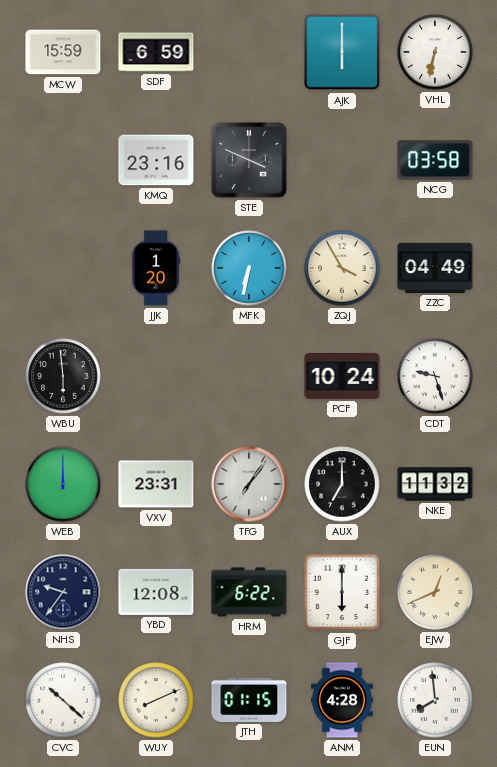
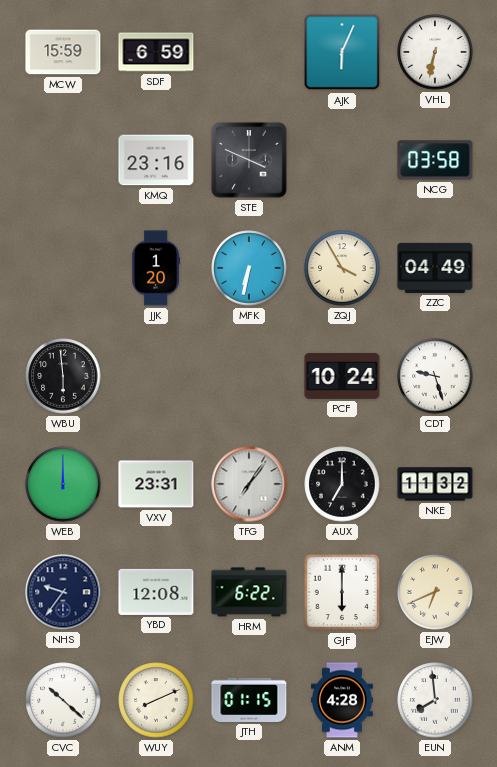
AJK: 6:00 -> 6:04 (342, 52)
EJW: 12:41 -> 6:41 (435, 592)
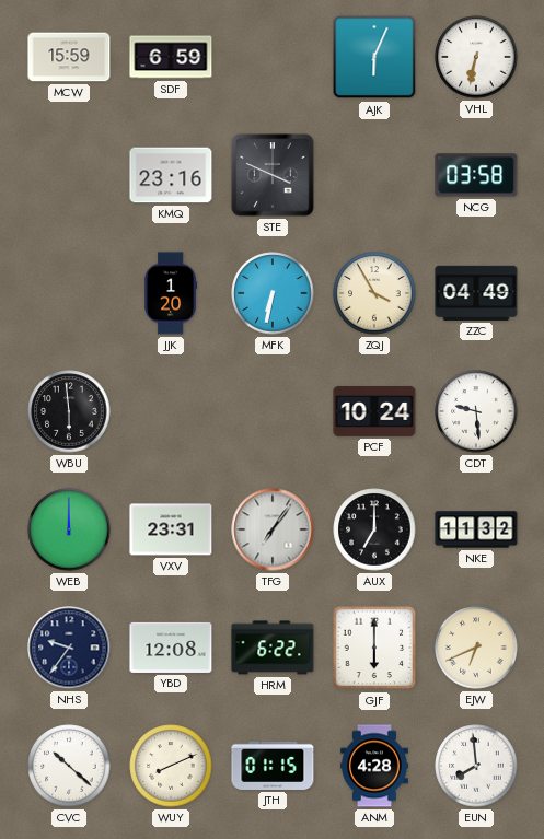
CDT: 9:27 -> 9:29 (476, 411)
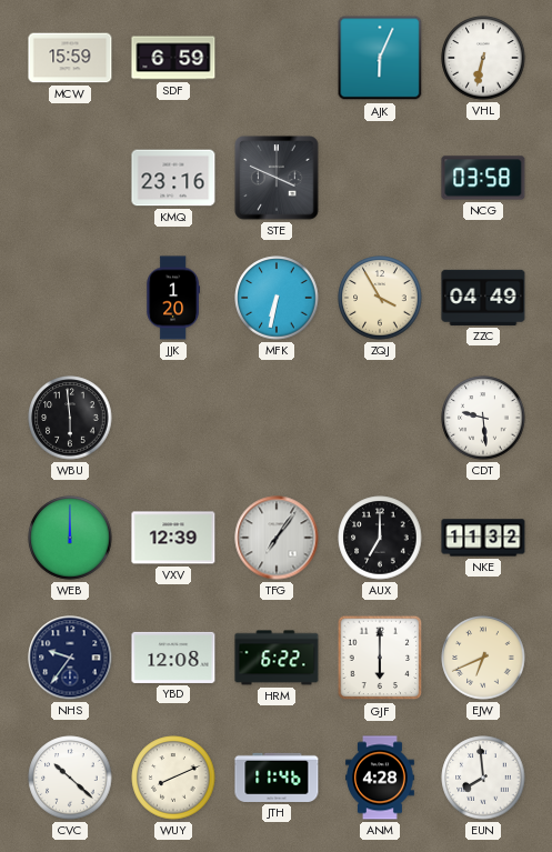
PCF: 10:24 -> none (374, 411)
VXV: 23:31 -> 12:39 (173, 538)
JTH: 01:15 -> 11:46 (277, 778)
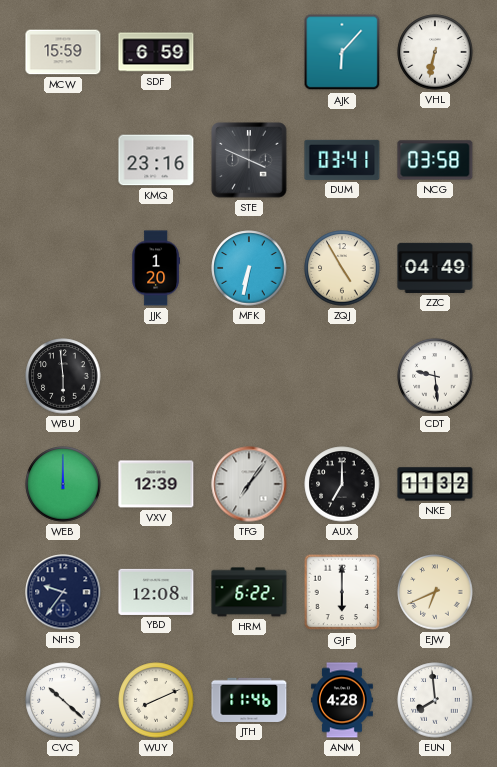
AJK: 6:04 -> 6:07 (342, 52)
DUM: none -> 03:41 (342, 160)
ZQJ: 3:55 -> 4:55 (342, 268)
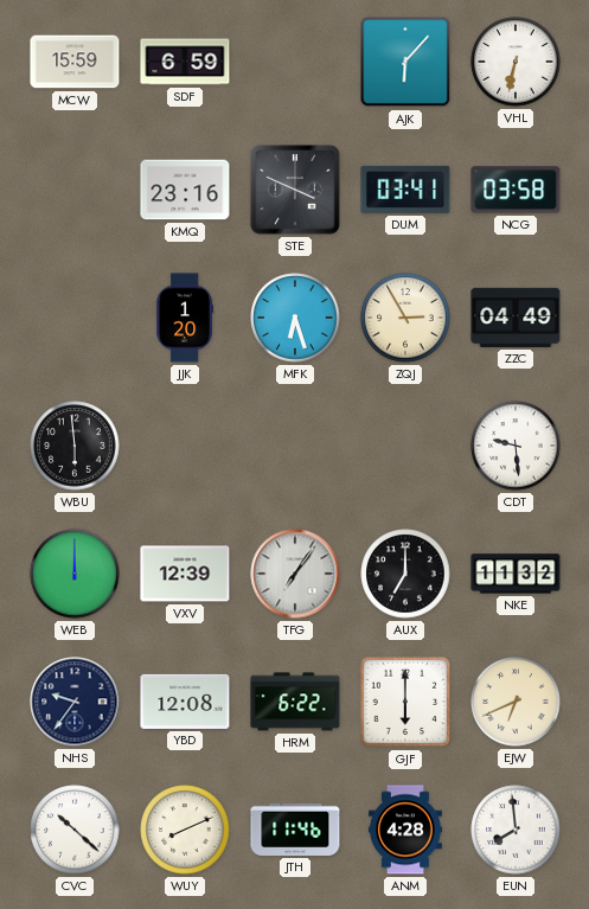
MFK: 6:32 -> 6:27 (295, 318)
ZQJ: 4:55 -> 2:55 (405, 318)
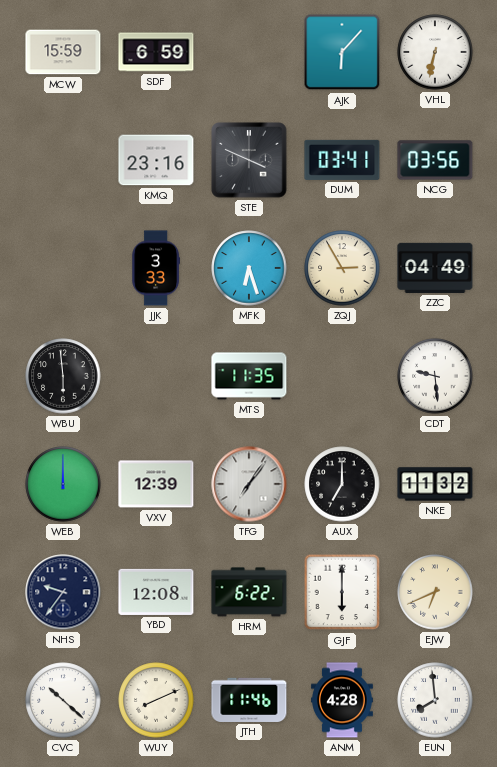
NCG: 03:58 -> 03:56 (435, 160)
JJK: 1:20 -> 3:33 (155, 268)
MTS: none -> 11:35 (249, 376)
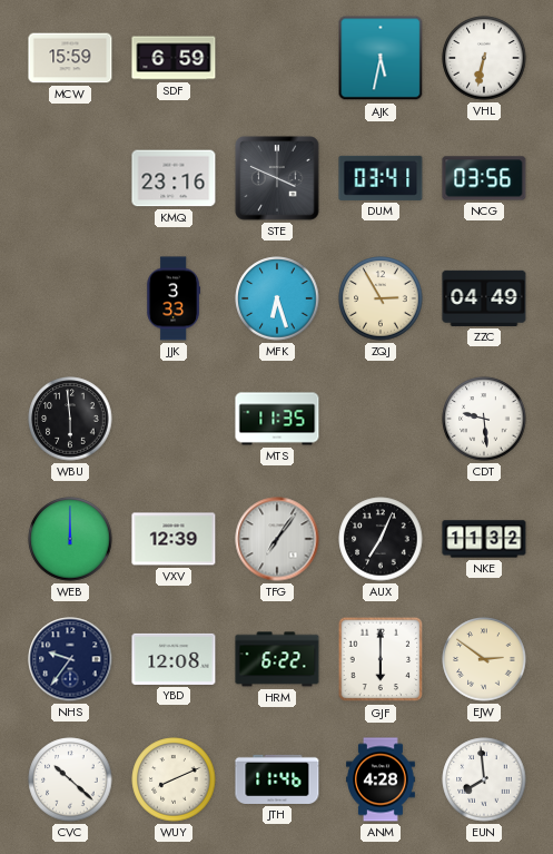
AJK: 6:07 -> 5:32 (381, 58)
AUX: 7:00 -> 7:04 (381, 539)
EJW: 6:41 -> 2:51 (484, 659)
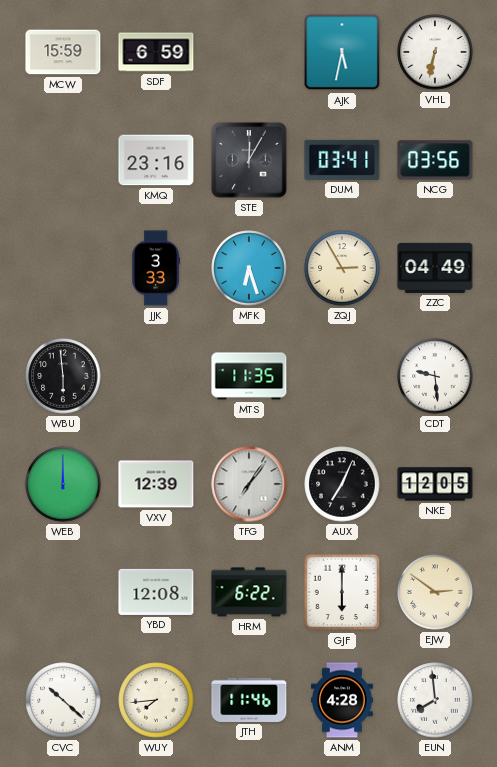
STE: 3:49 -> 12:05 (249, 160)
NKE: 11:32 -> 12:05 (435, 484)
NHS: 9:36 -> none (70, 659)
WUY: 8:11 -> 7:44 (156, 700)
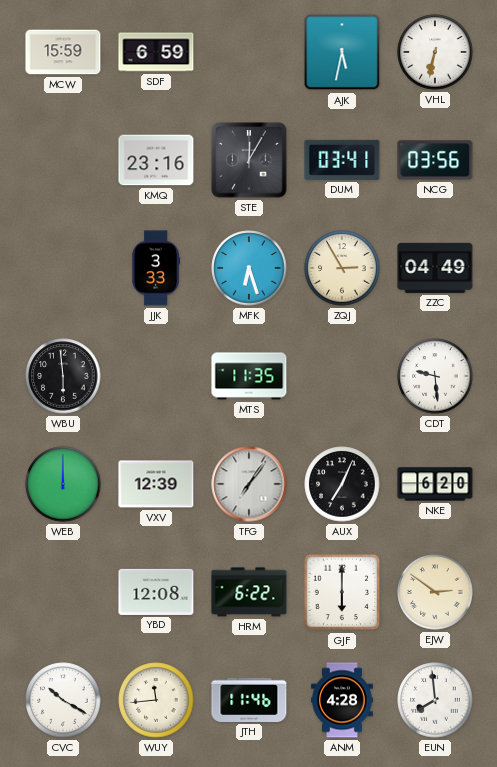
NKE: 12:05 -> 6:20 (435, 484)
CVC: 10:22 -> 10:20 (63, 700)
WUY: 7:44 -> 11:44 (156, 700)
